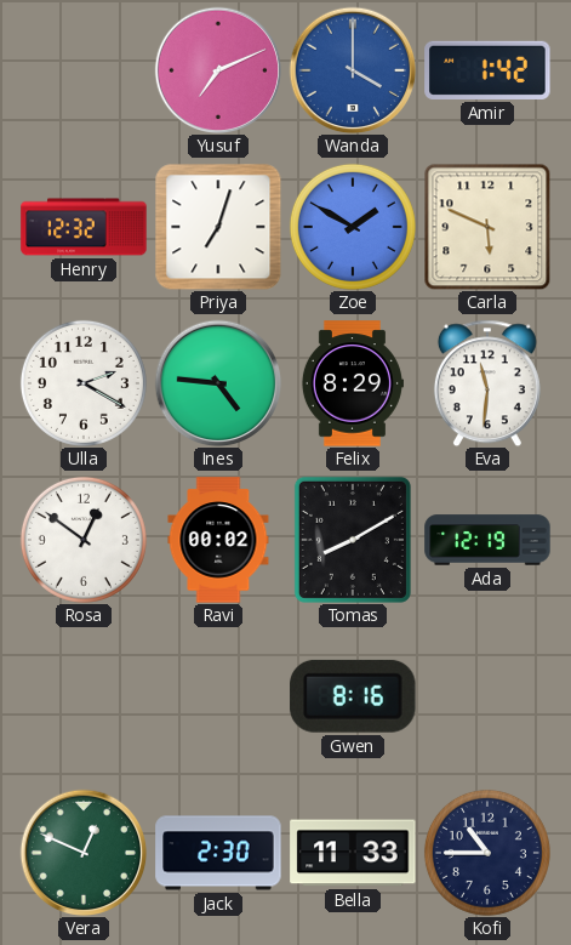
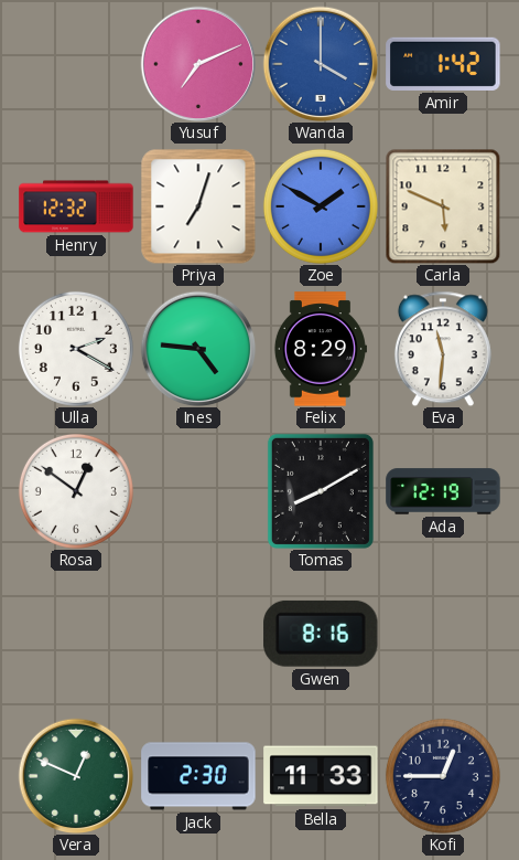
Ravi: 00:02 -> none (218, 540)
Kofi: 10:45 -> 12:45 (443, 776)
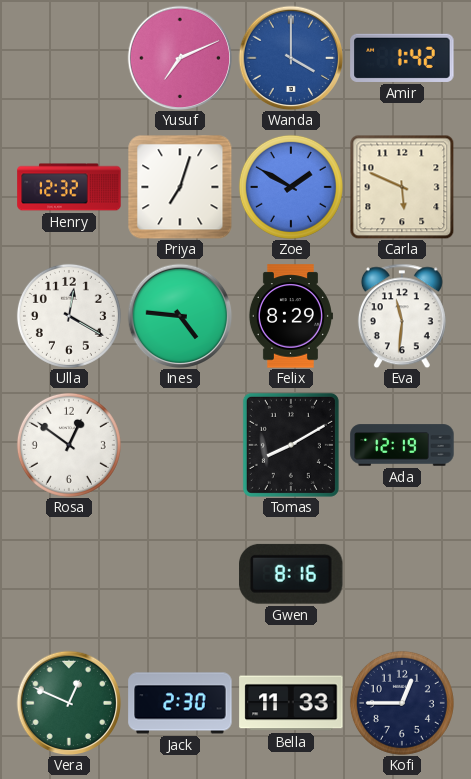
Ulla: 2:20 -> 12:20 (69, 316)
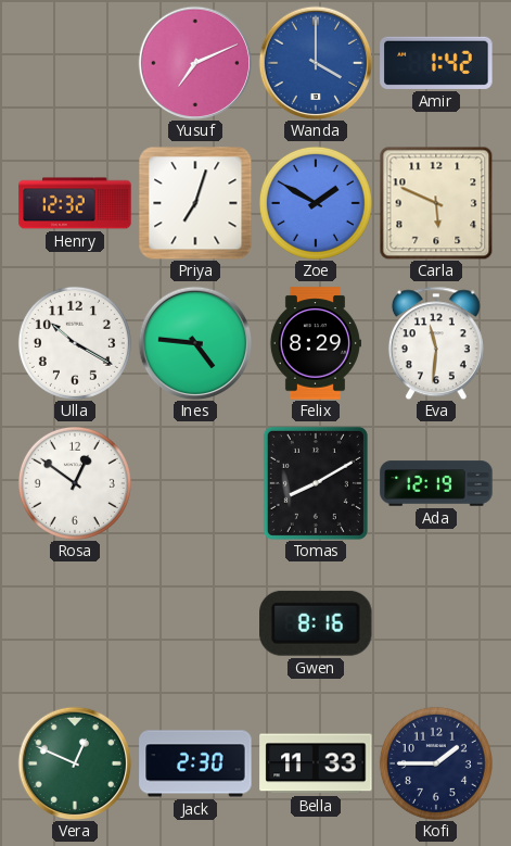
Ulla: 12:20 -> 10:20 (75, 343)
Kofi: 12:45 -> 1:45 (436, 763)
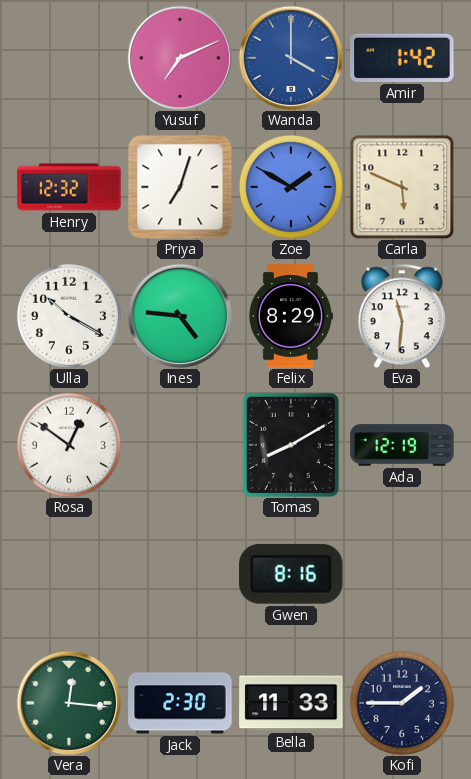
Vera: 12:49 -> 12:16 (69, 703)
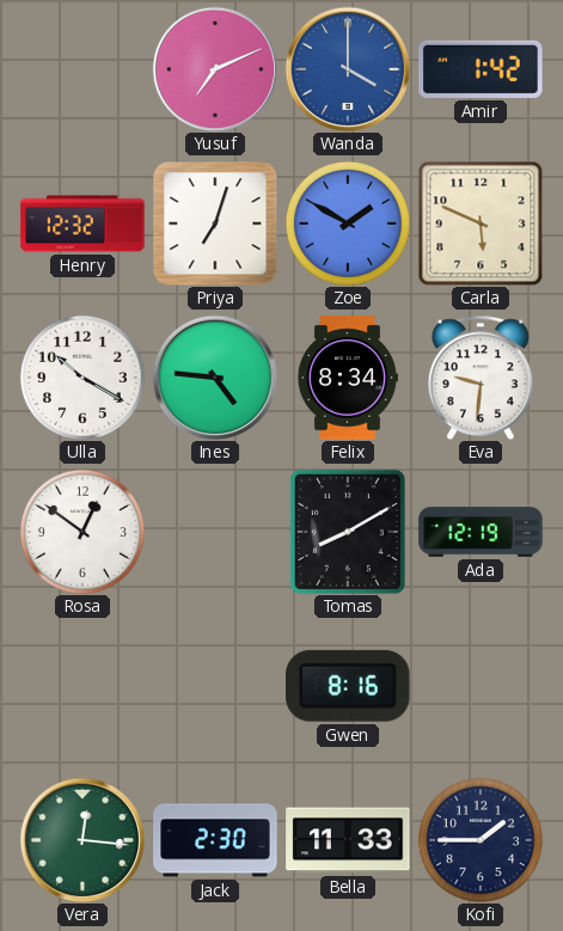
Felix: 8:29 -> 8:34 (347, 378)
Eva: 11:31 -> 9:31 (481, 378)
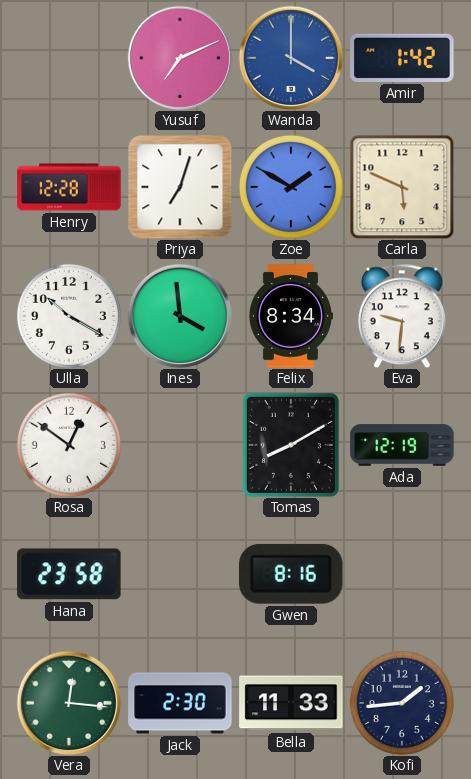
Henry: 12:32 -> 12:28 (69, 187)
Ines: 4:46 -> 3:59 (180, 316)
Hana: none -> 23:58 (69, 574)
Kofi: 1:45 -> 1:44 (402, 703)
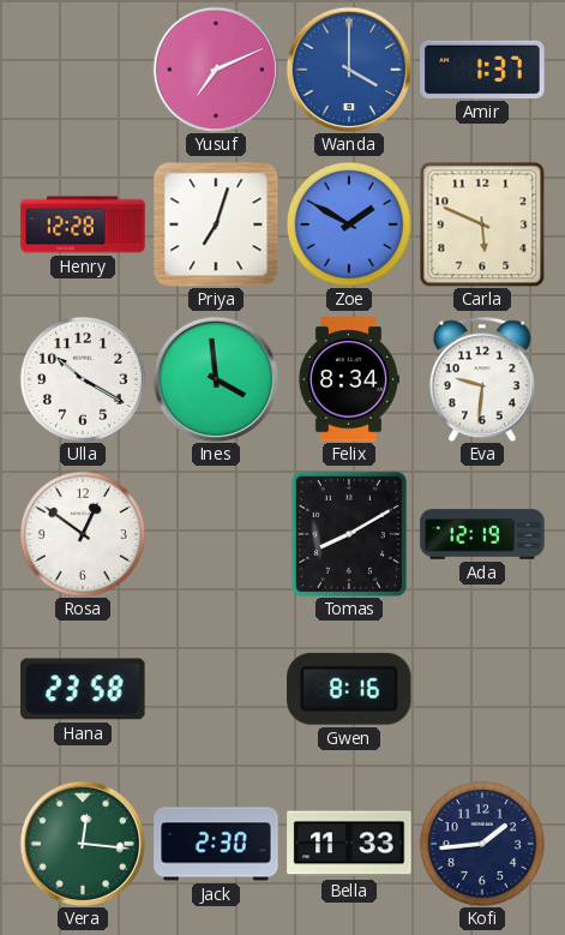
Amir: 1:42 -> 1:37 (482, 70)
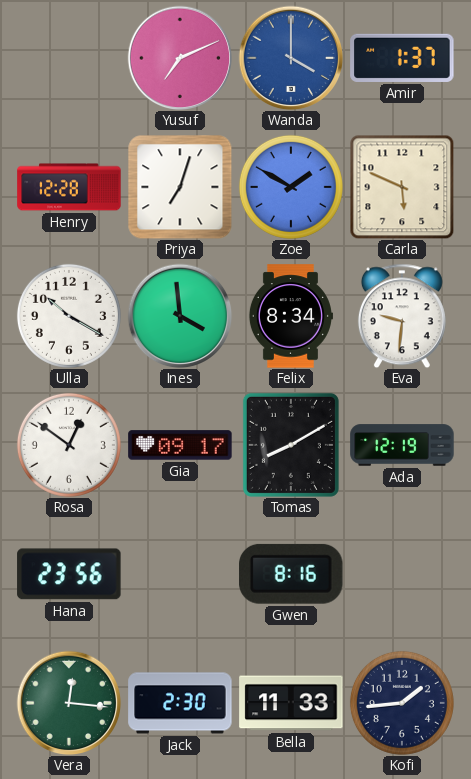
Gia: none -> 09:17 (180, 445)
Hana: 23:58 -> 23:56 (69, 574)
